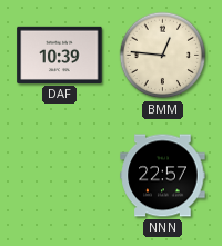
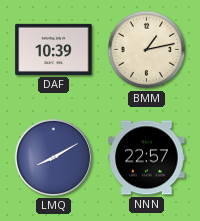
BMM: 12:46 -> 1:13 (147, 50)
LMQ: none -> 8:10 (53, 157)
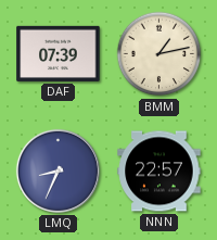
DAF: 10:39 -> 07:39 (59, 53)
LMQ: 8:10 -> 8:34 (58, 170)
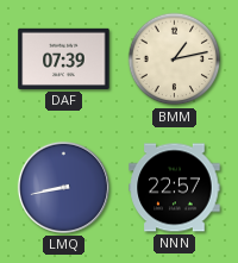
LMQ: 8:34 -> 8:43 (63, 187)
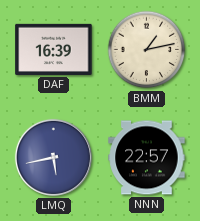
DAF: 07:39 -> 16:39 (54, 49)
LMQ: 8:43 -> 5:43 (53, 157)
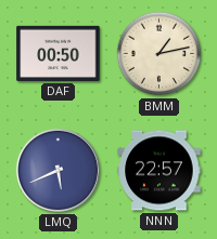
DAF: 16:39 -> 00:50 (59, 53)
LMQ: 5:43 -> 5:41 (58, 170)
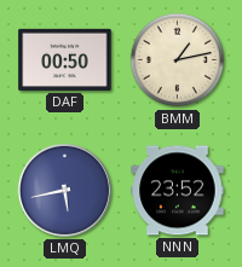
LMQ: 5:41 -> 5:43 (64, 190)
NNN: 22:57 -> 23:52 (178, 191)
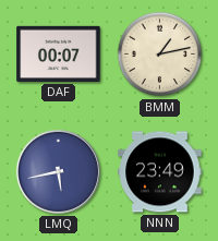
DAF: 00:50 -> 00:07 (59, 53)
NNN: 23:52 -> 23:49 (160, 172)
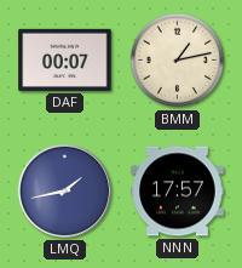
LMQ: 5:43 -> 1:43 (64, 190)
NNN: 23:49 -> 17:57 (178, 192)
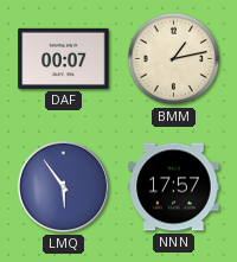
LMQ: 1:43 -> 5:54 (63, 186)
